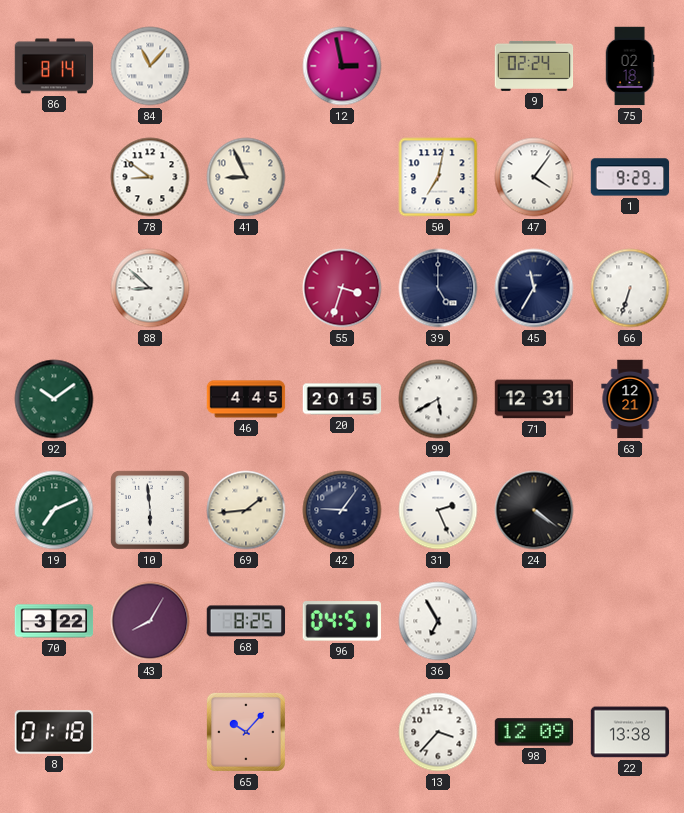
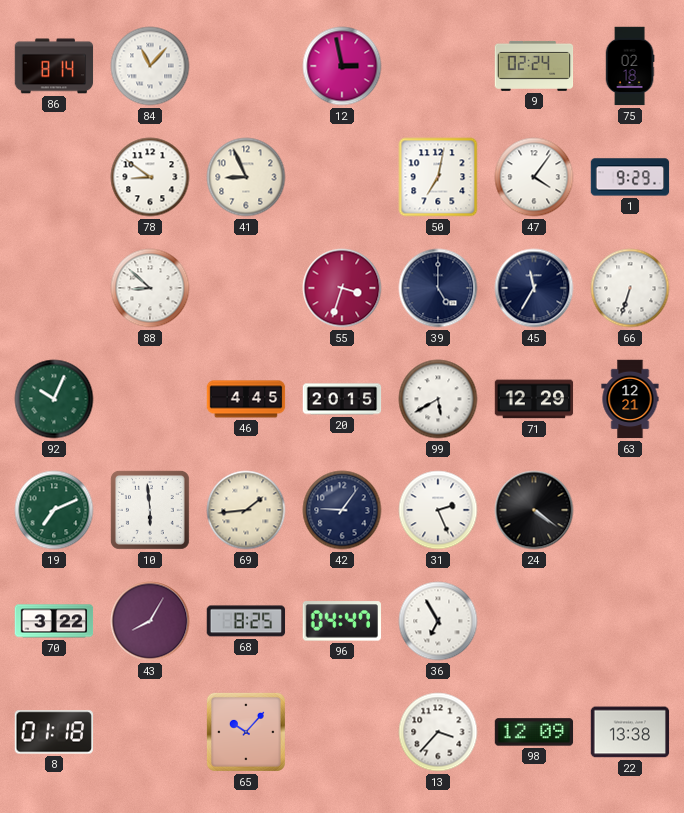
92: 10:09 -> 10:04 (54, 399)
71: 12:31 -> 12:29 (534, 399)
96: 04:51 -> 04:47 (342, 621)
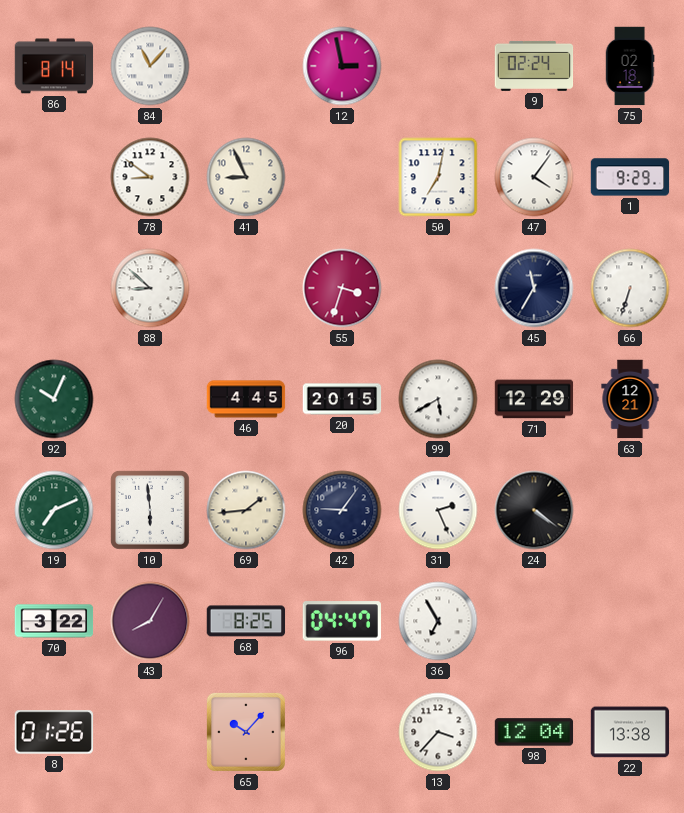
39: 5:00 -> none (438, 288)
8: 01:18 -> 01:26 (54, 732)
98: 12:09 -> 12:04 (534, 732)
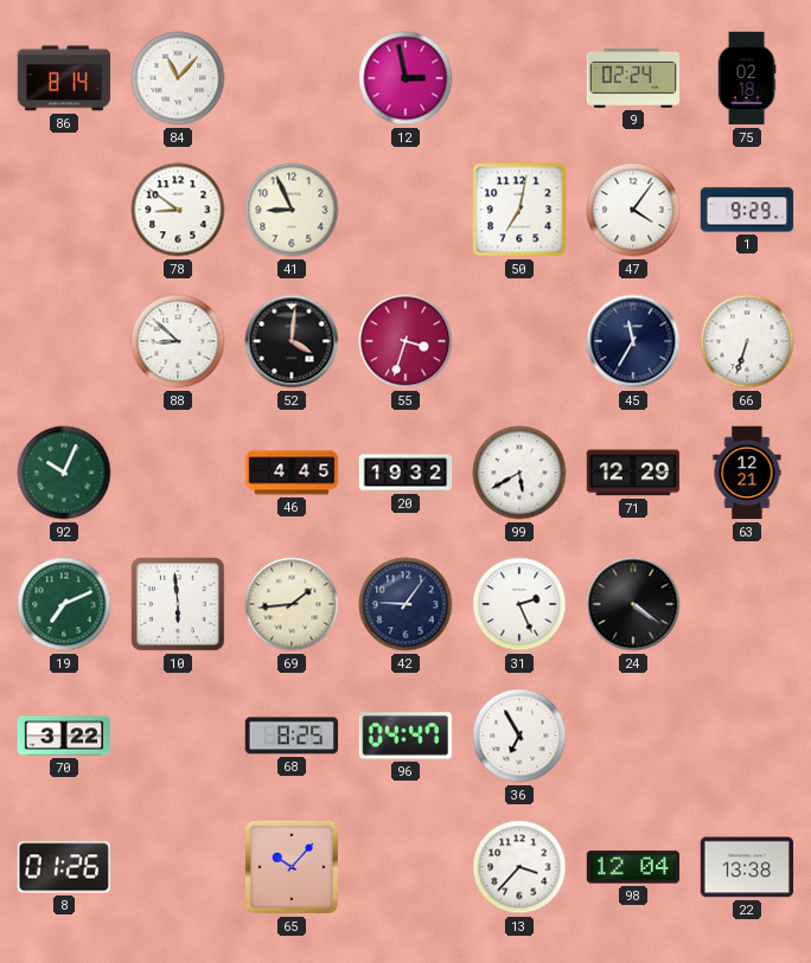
52: none -> 4:01 (292, 341)
20: 20:15 -> 19:32 (405, 473)
43: 8:05 -> none (150, 621)
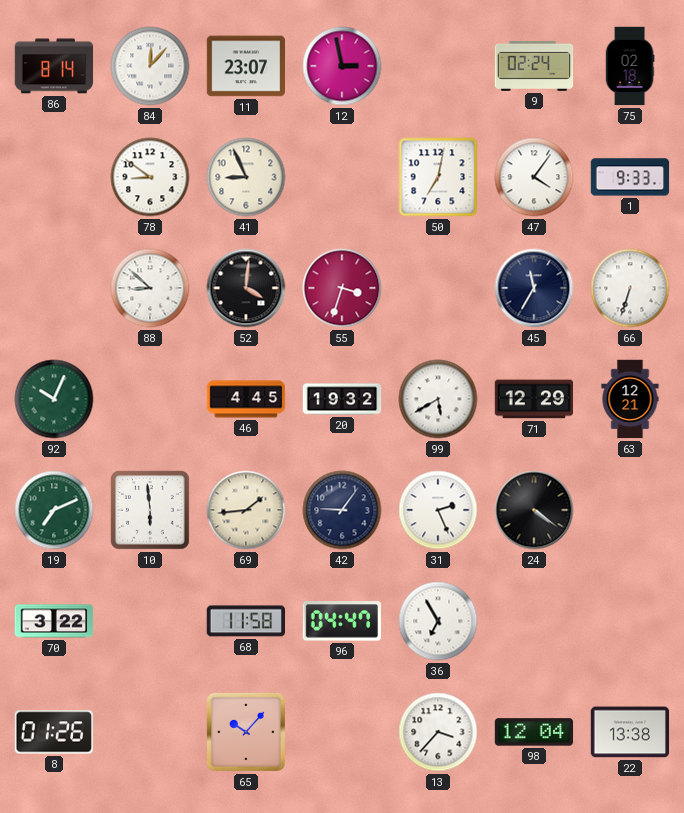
84: 11:07 -> 12:07 (150, 66)
11: none -> 23:07 (246, 66)
1: 9:29 -> 9:33 (630, 177)
68: 8:25 -> 11:58 (246, 621)
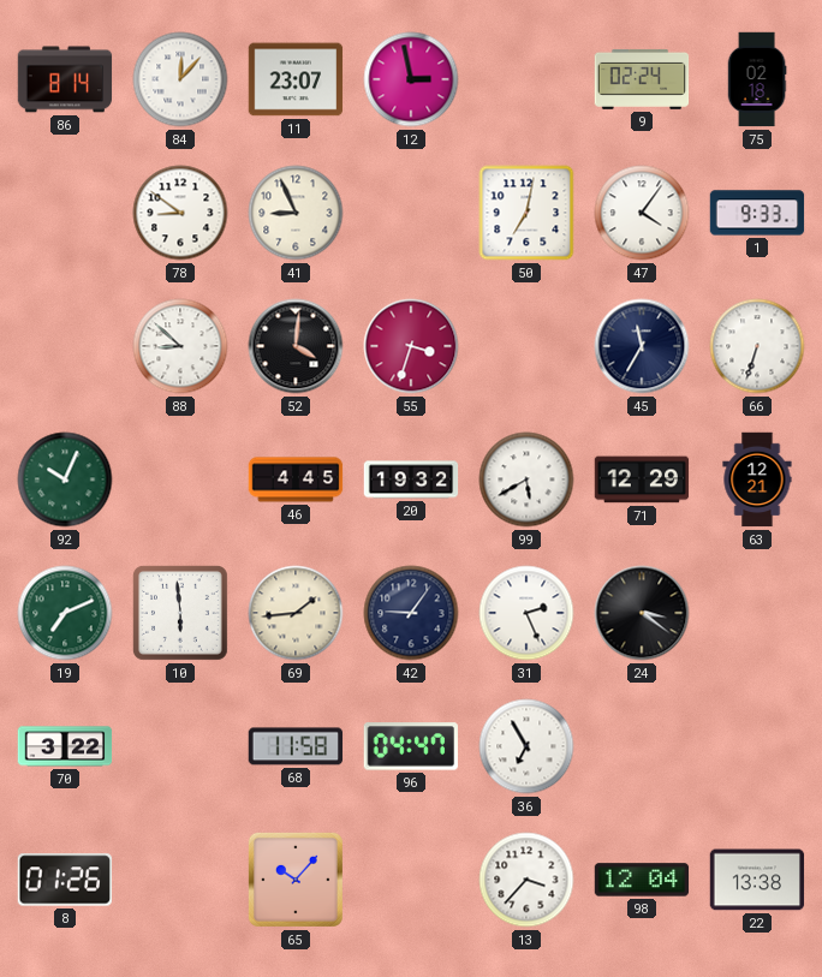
24: 4:21 -> 3:21 (642, 613)
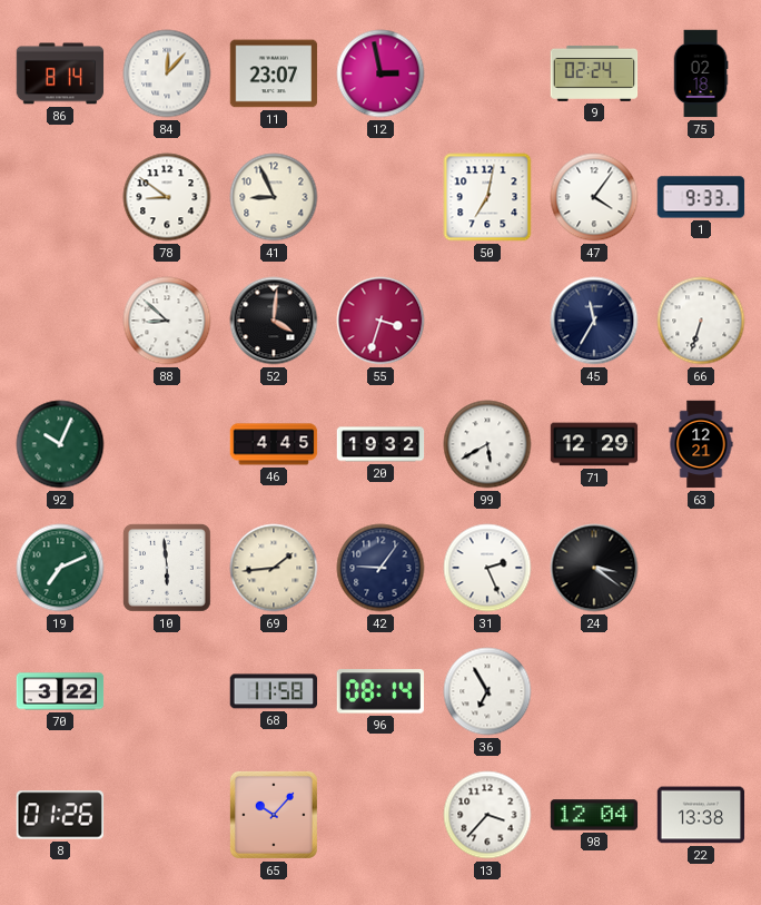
96: 04:47 -> 08:14 (381, 691)
